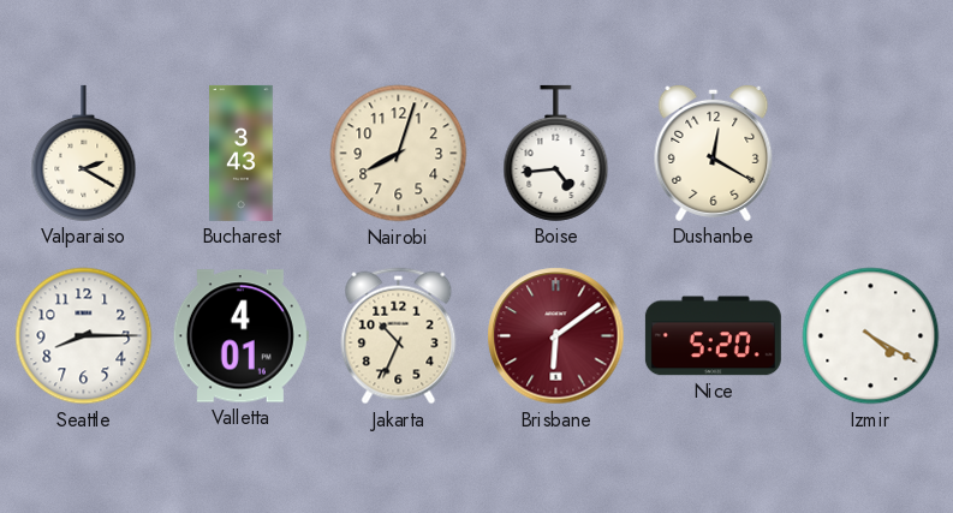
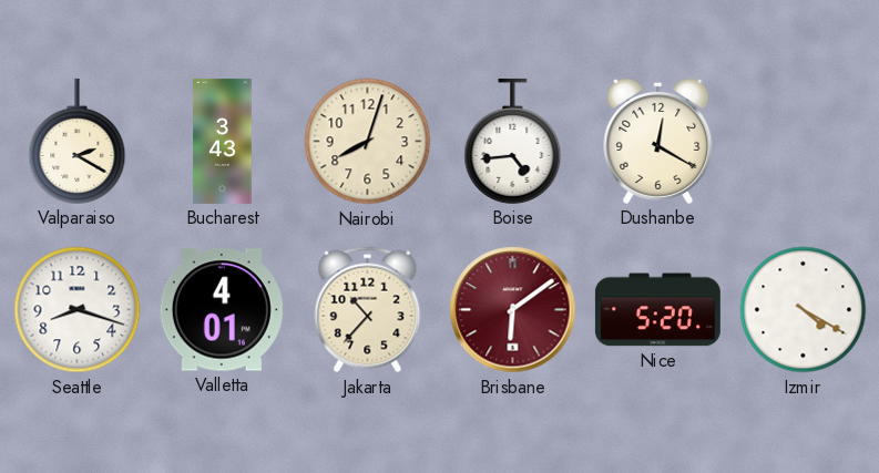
Seattle: 8:15 -> 8:18 (78, 310)
Jakarta: 10:34 -> 10:37 (368, 310)
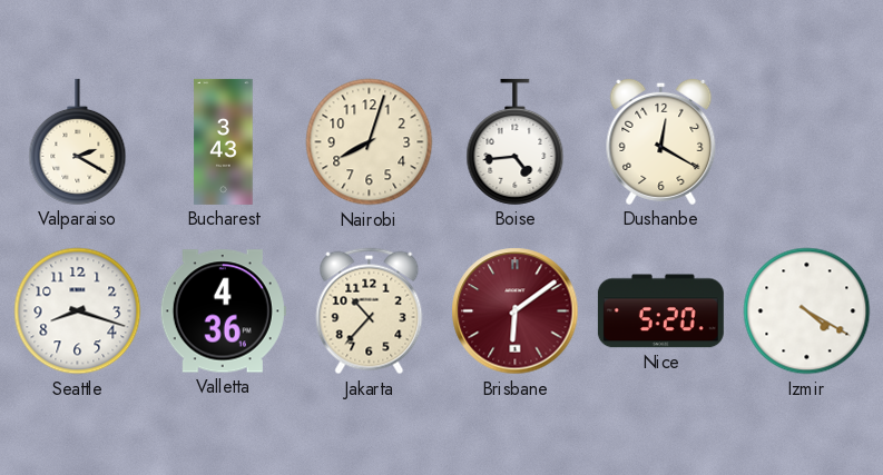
Valletta: 4:01 -> 4:36 (223, 311)
